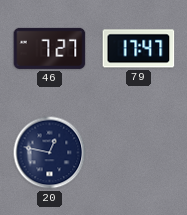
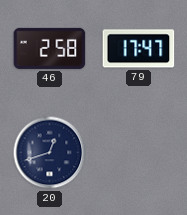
46: 7:27 -> 2:58 (50, 48)
20: 12:47 -> 12:42 (50, 153)
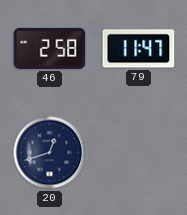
79: 17:47 -> 11:47 (139, 49)
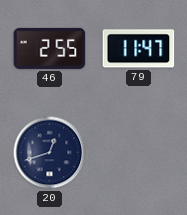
46: 2:58 -> 2:55 (50, 48)
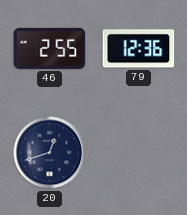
79: 11:47 -> 12:36 (139, 49)
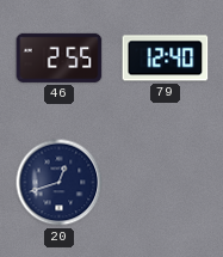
79: 12:36 -> 12:40 (166, 59)
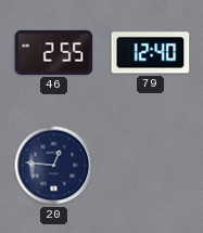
20: 12:42 -> 12:46 (54, 166)
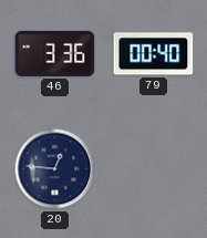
46: 2:55 -> 3:36 (55, 53)
79: 12:40 -> 00:40 (154, 54)
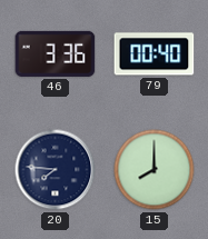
20: 12:46 -> 7:46 (56, 170)
15: none -> 8:00 (155, 170)
